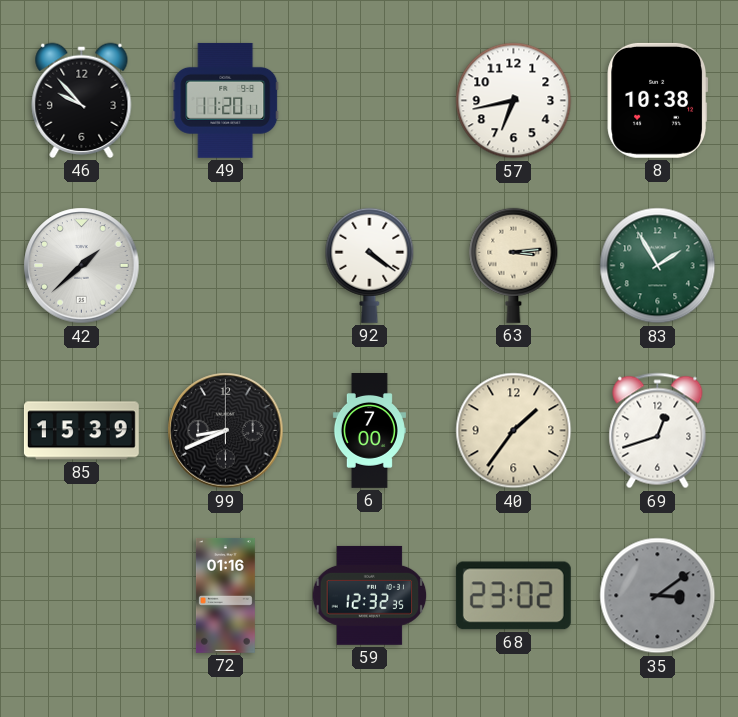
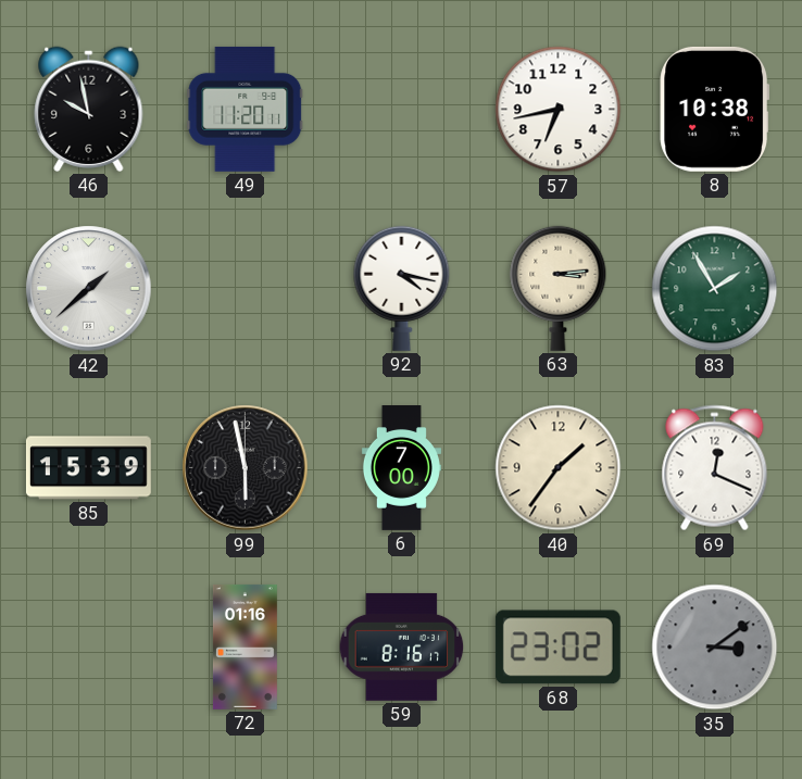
46: 9:53 -> 9:58 (89, 109)
92: 4:21 -> 4:17 (402, 288)
99: 8:41 -> 5:58 (246, 468)
69: 12:42 -> 12:19 (715, 468)
59: 12:32 -> 8:16 (402, 646)
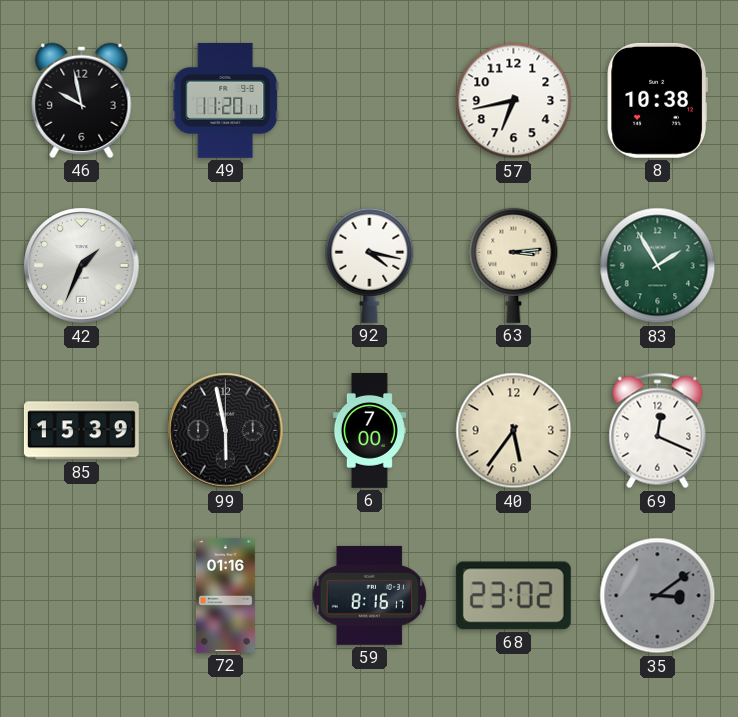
42: 1:38 -> 1:34 (82, 266)
40: 1:36 -> 5:36 (514, 431)
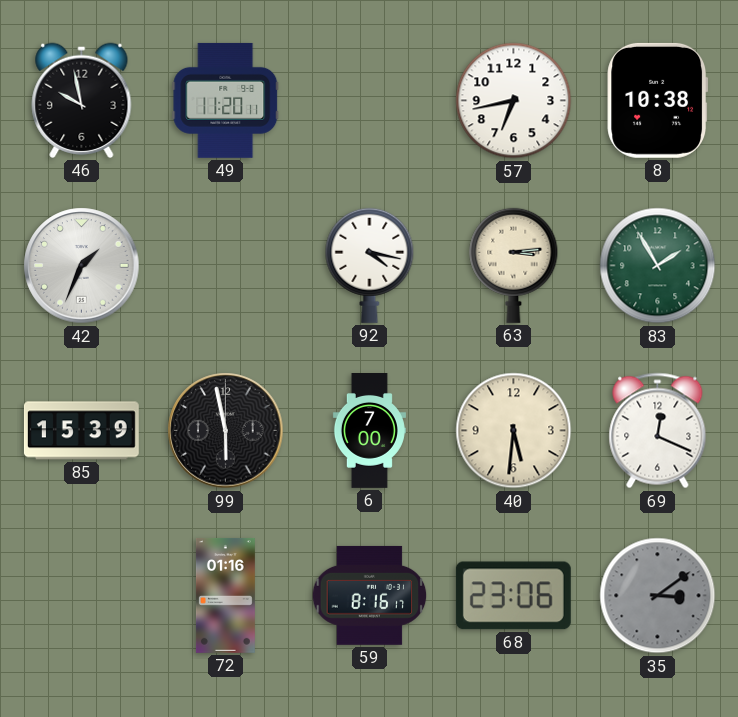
40: 5:36 -> 5:31 (514, 431)
68: 23:02 -> 23:06 (513, 596)
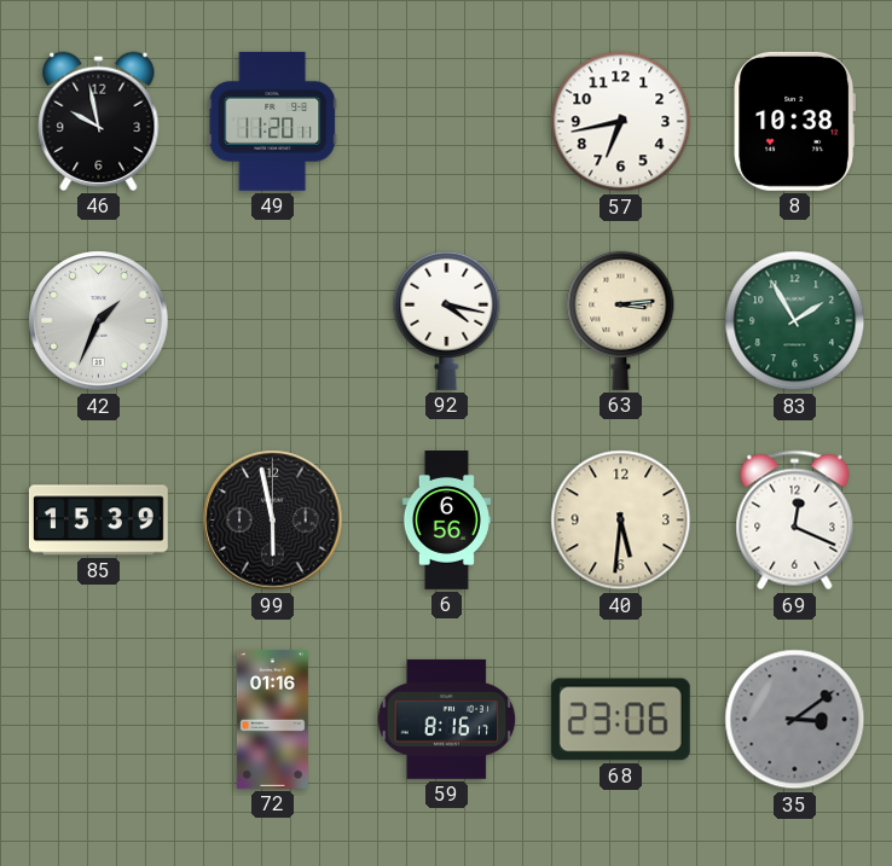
6: 7:00 -> 6:56 (446, 521)
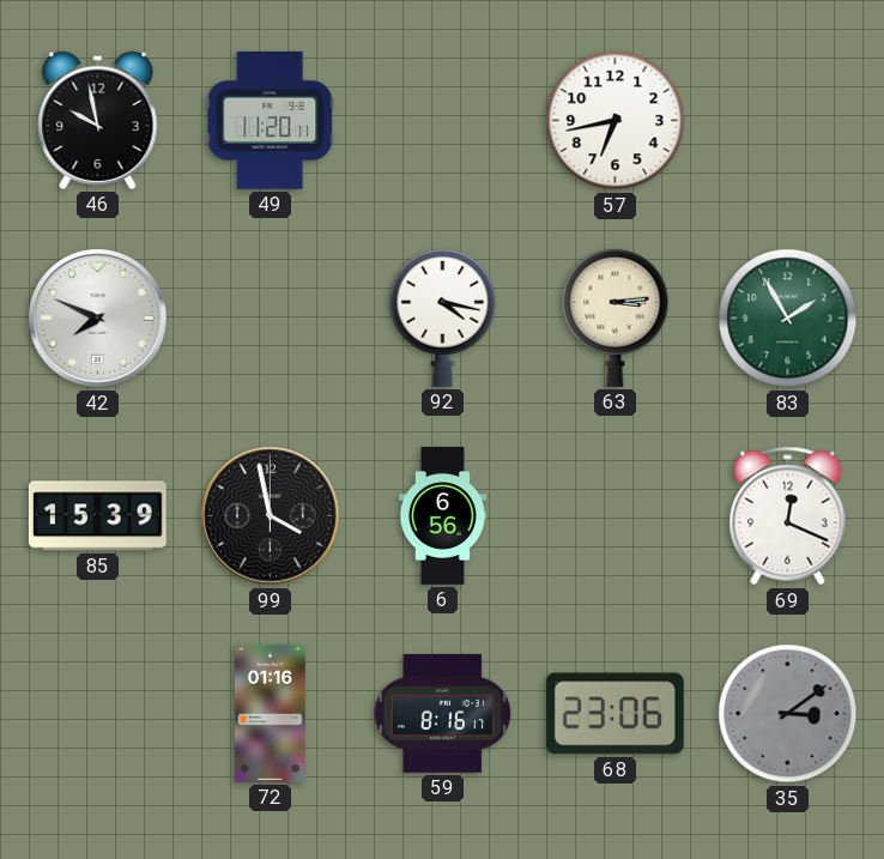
8: 10:38 -> none (795, 121)
42: 1:34 -> 7:49 (98, 319)
99: 5:58 -> 3:58 (271, 516)
40: 5:31 -> none (621, 521)
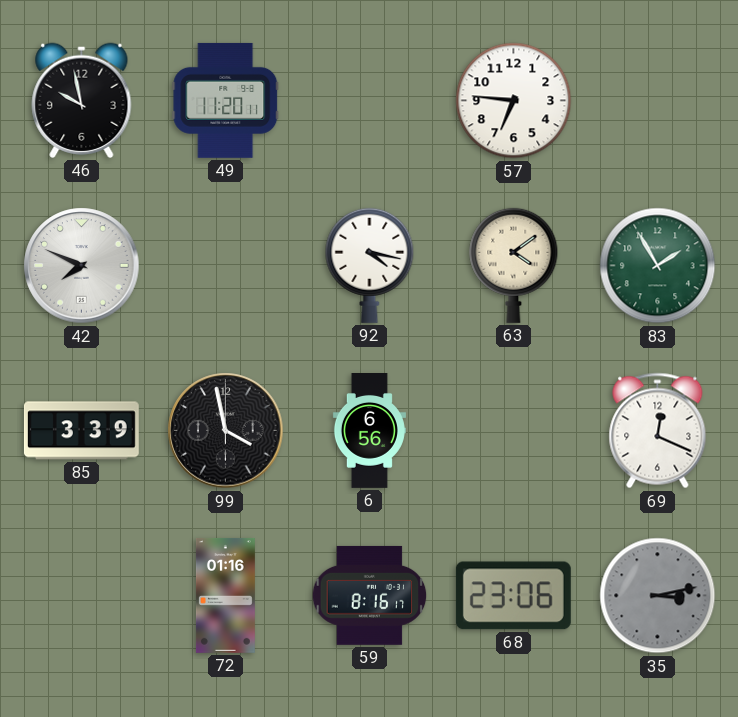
57: 6:43 -> 6:46 (514, 101)
63: 3:14 -> 4:09 (514, 265)
85: 15:39 -> 3:39 (81, 431)
35: 3:09 -> 3:13 (658, 596)
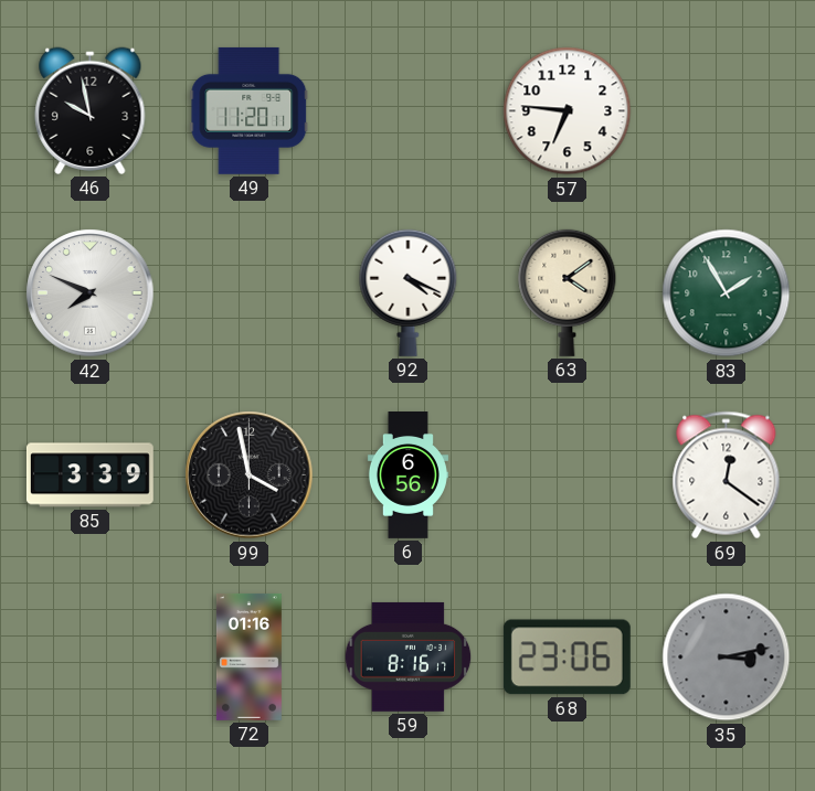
92: 4:17 -> 4:19 (409, 292)
69: 12:19 -> 12:21 (727, 475)
